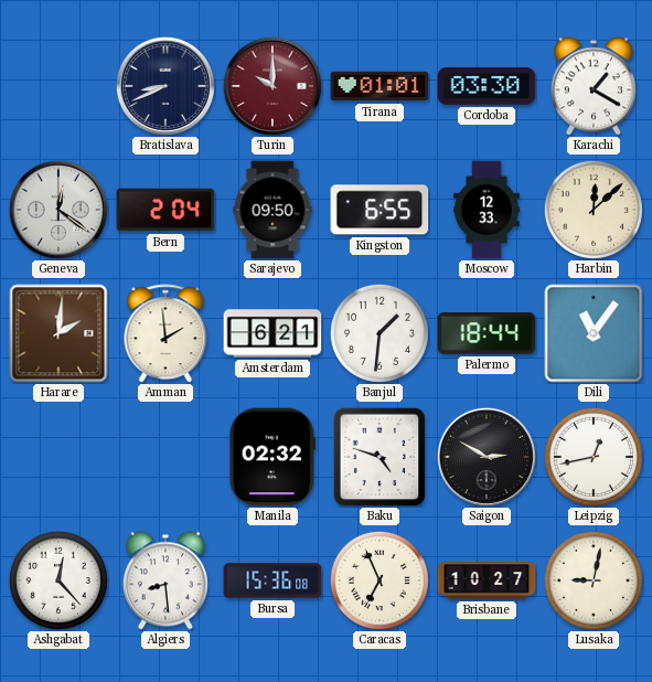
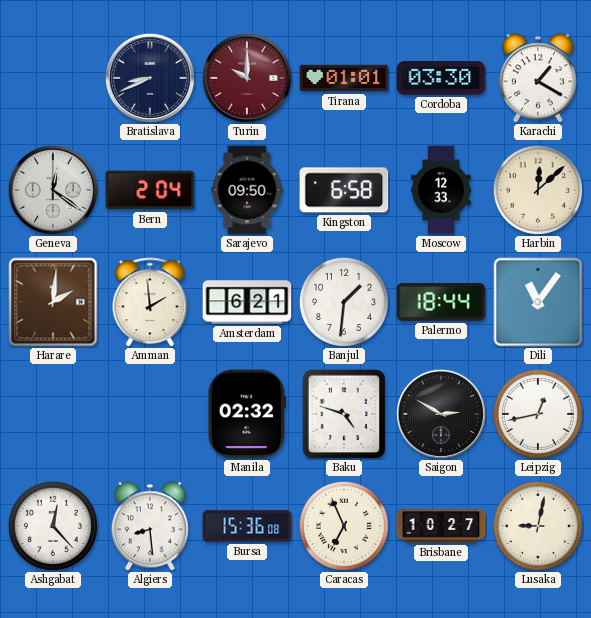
Kingston: 6:55 -> 6:58 (344, 190)
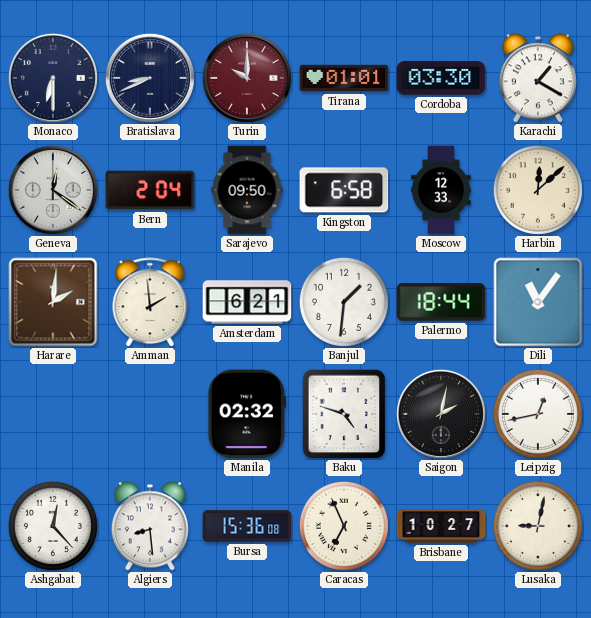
Monaco: none -> 6:30 (53, 78)
Saigon: 2:50 -> 2:02 (441, 414)
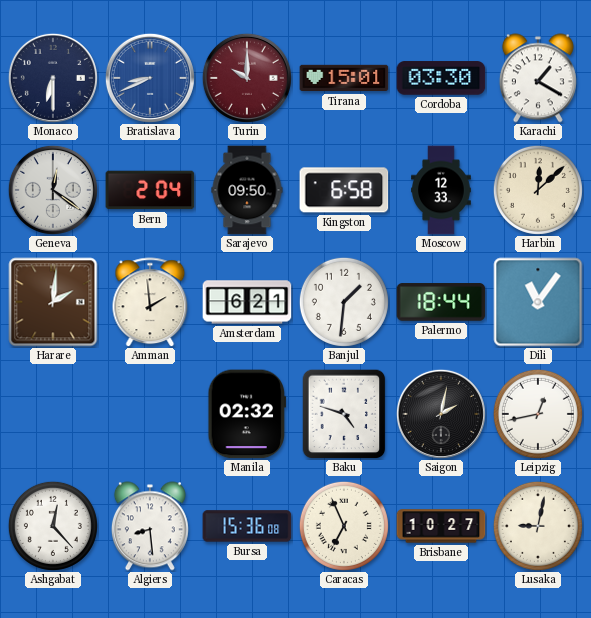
Bratislava dial: navy -> blue (150, 78)
Tirana: 01:01 -> 15:01 (344, 78)
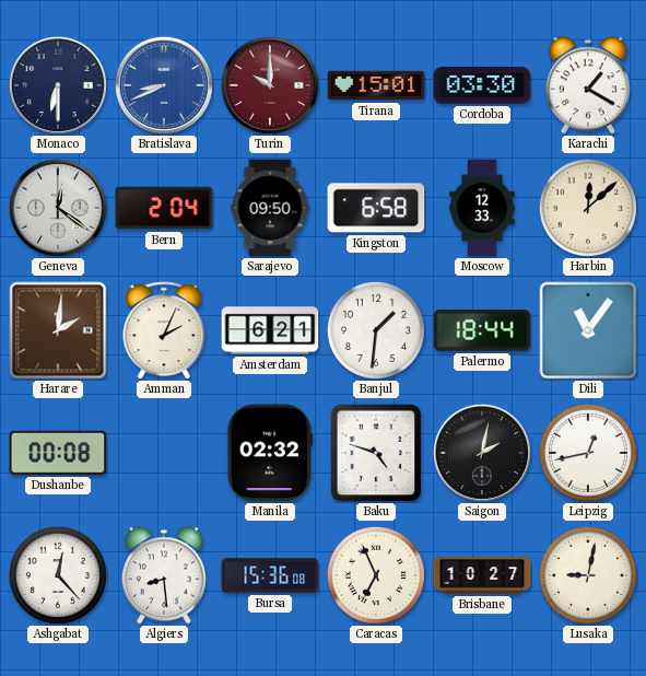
Amman: 1:59 -> 2:04 (164, 330)
Dushanbe: none -> 00:08 (58, 453)
